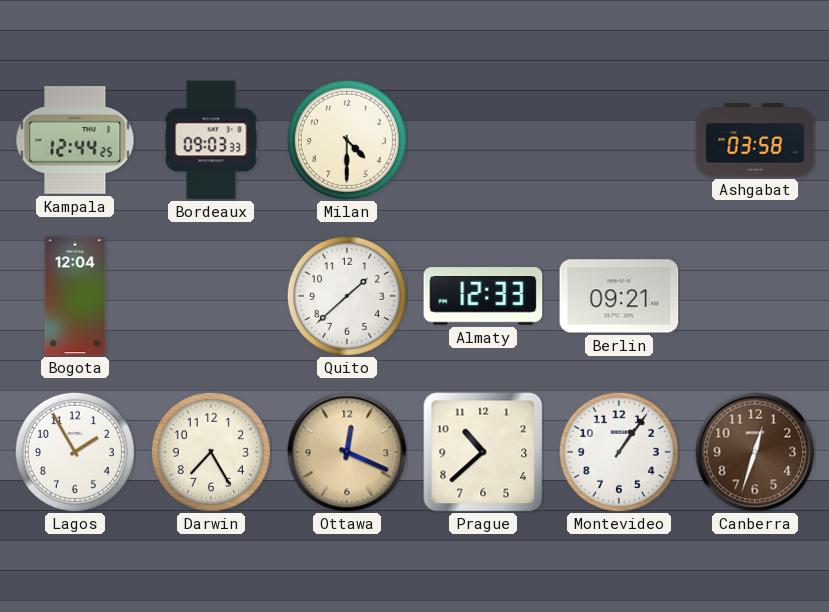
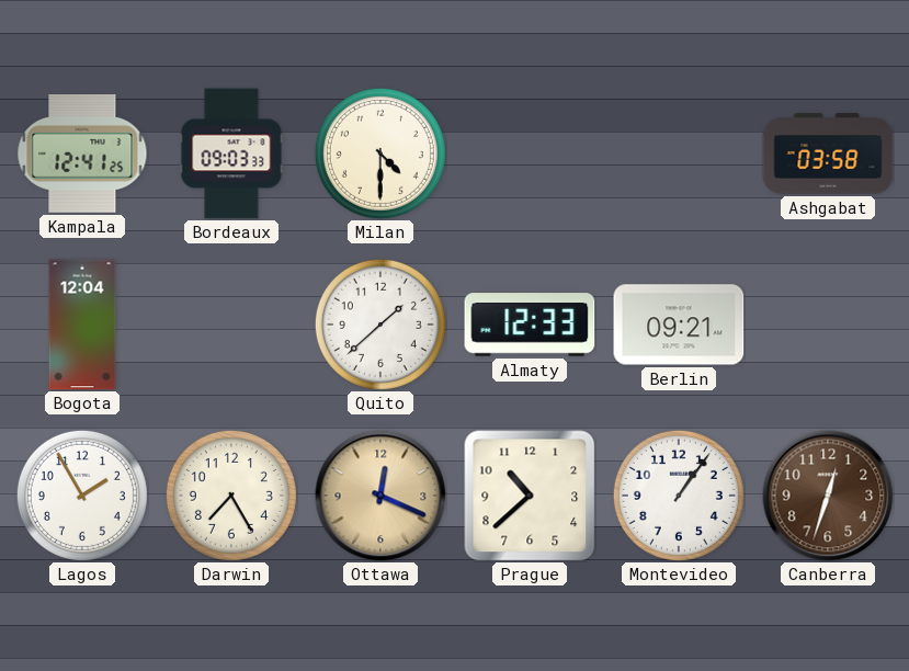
Kampala: 12:44 -> 12:41 (82, 155)
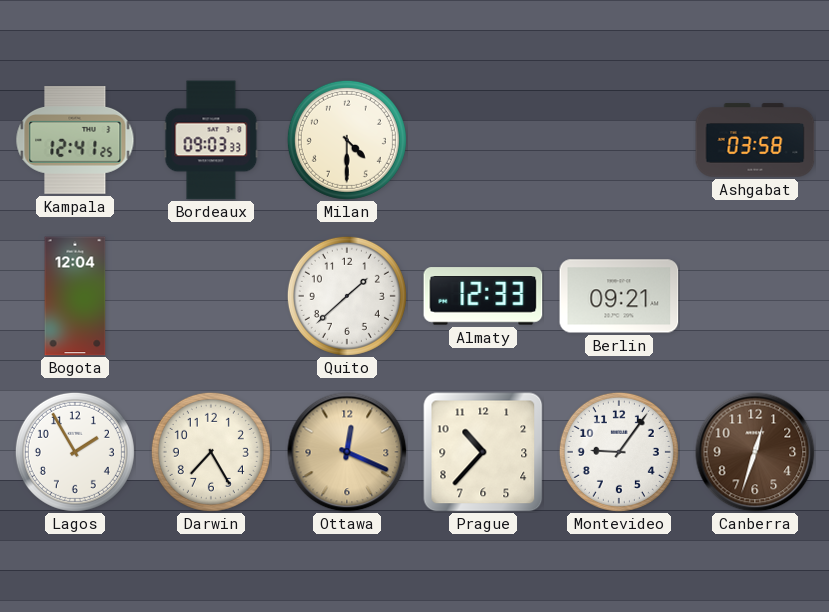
Prague: 10:38 -> 10:37 (483, 452)
Montevideo: 1:06 -> 9:06 (619, 452)
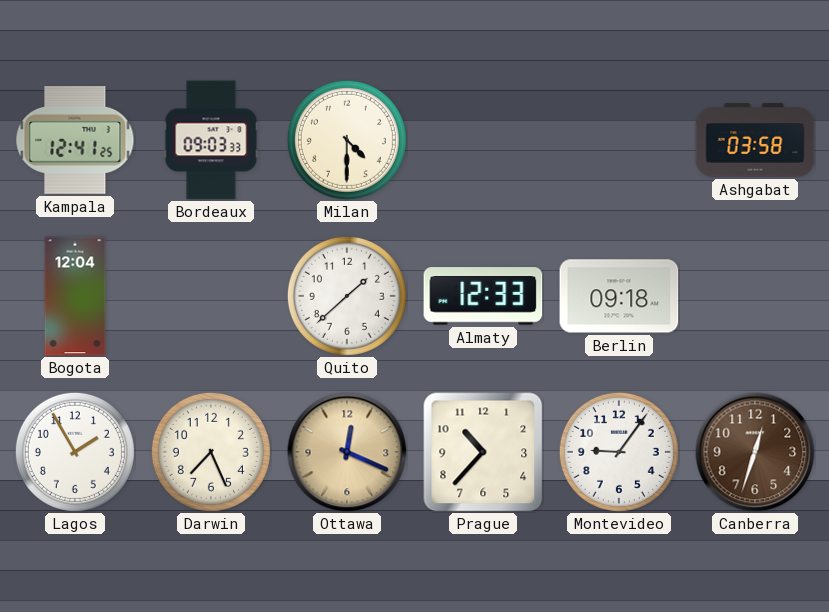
Berlin: 09:21 -> 09:18 (619, 296)
Darwin: 7:25 -> 7:26 (211, 452)
